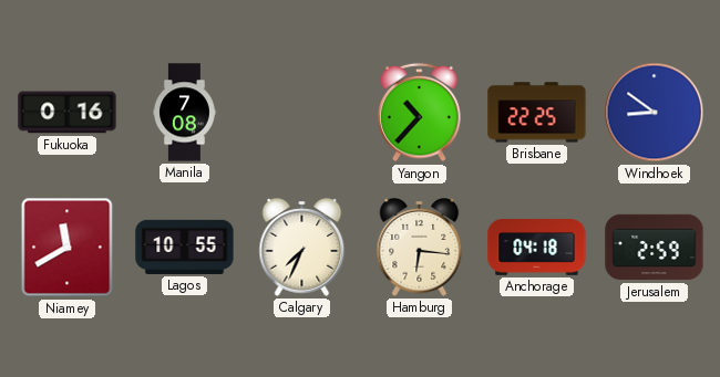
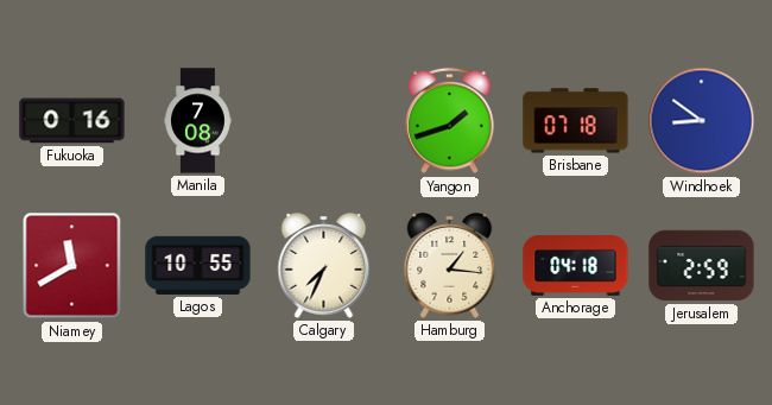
Yangon: 10:37 -> 1:42 (450, 121)
Brisbane: 22:25 -> 07:18 (576, 121)
Hamburg: 6:16 -> 1:16 (450, 266)
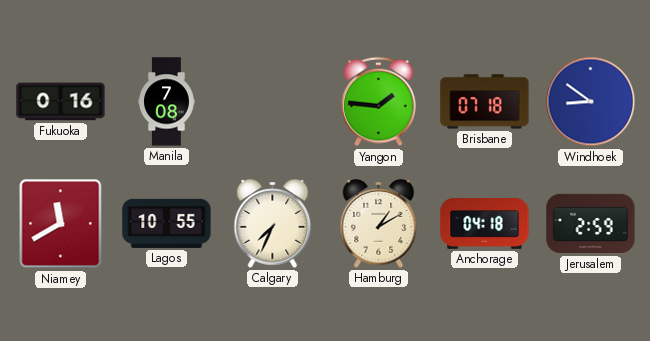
Yangon: 1:42 -> 1:46 (379, 102)
Hamburg: 1:16 -> 1:10 (379, 224)
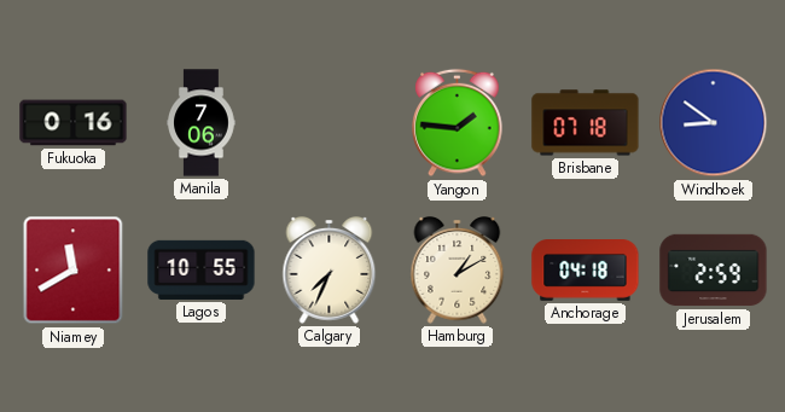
Manila: 7:08 -> 7:06 (202, 123)
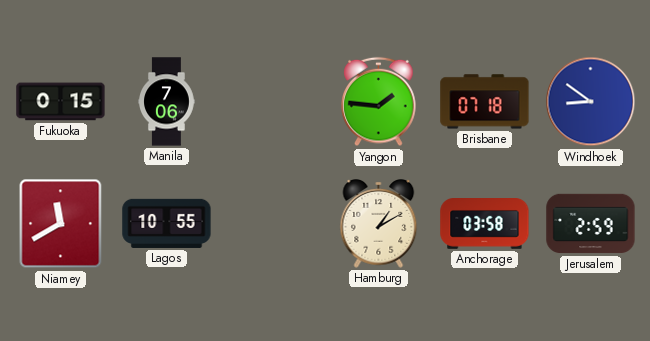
Fukuoka: 0:16 -> 0:15 (61, 102)
Calgary: 7:34 -> none (330, 271)
Anchorage: 04:18 -> 03:58 (485, 224)
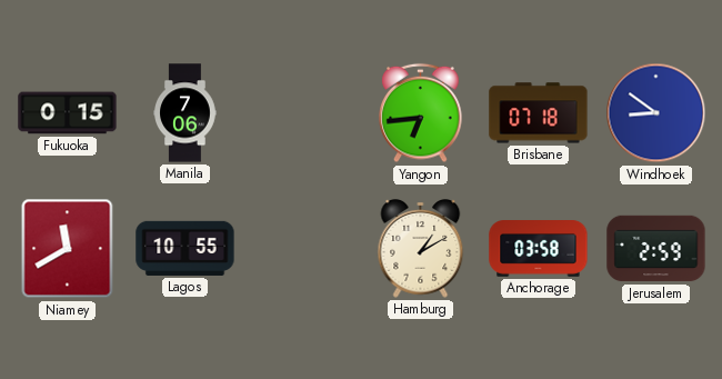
Yangon: 1:46 -> 6:44 (421, 113)
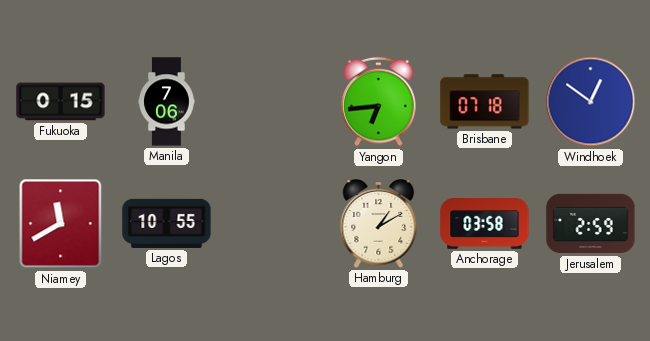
Windhoek: 8:51 -> 12:51 (591, 102)
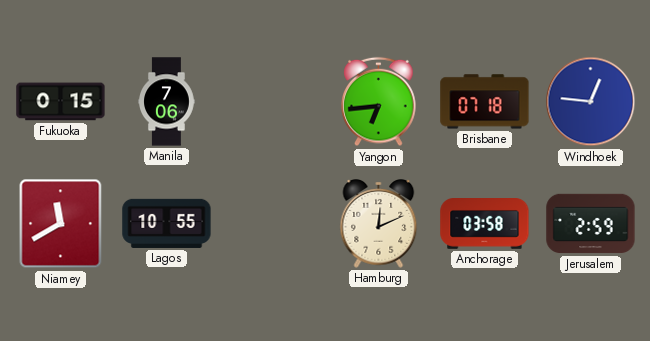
Windhoek: 12:51 -> 12:46 (591, 102)
Hamburg: 1:10 -> 12:11 (379, 224)
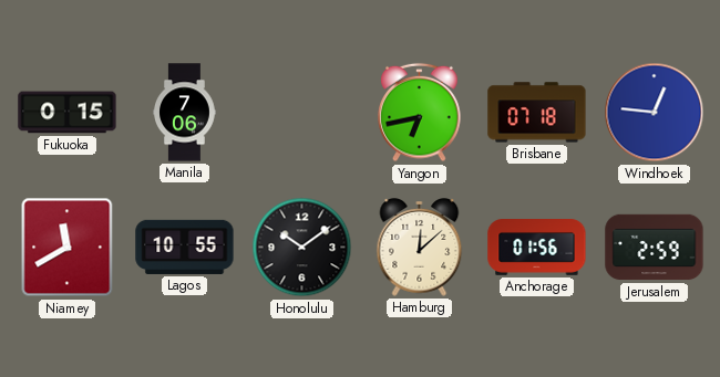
Yangon: 6:44 -> 6:43 (420, 113)
Honolulu: none -> 10:09 (302, 248)
Hamburg: 12:11 -> 12:08 (420, 248)
Anchorage: 03:58 -> 01:56 (537, 248)
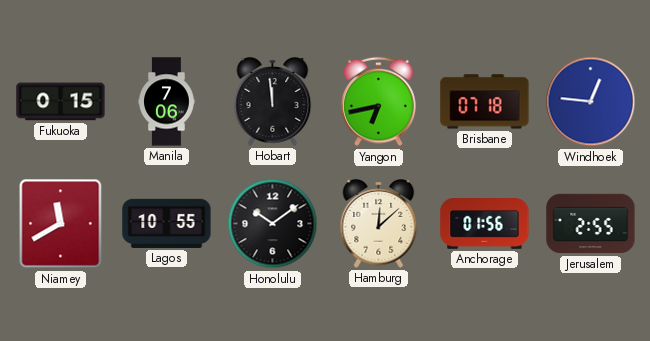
Hobart: none -> 11:59 (273, 102)
Jerusalem: 2:59 -> 2:55 (591, 224)
